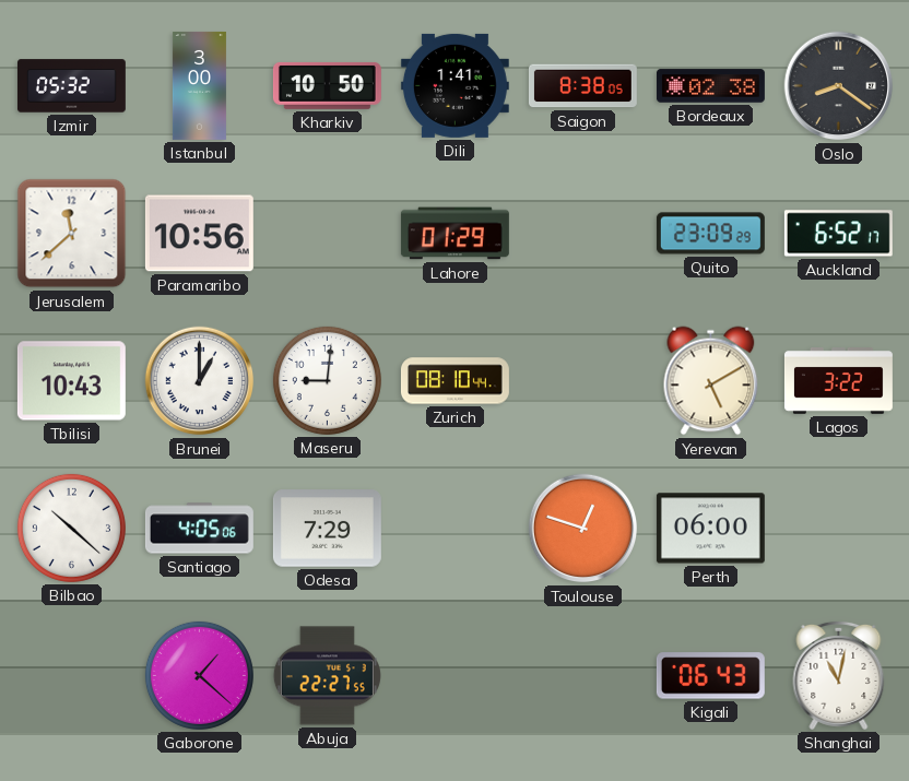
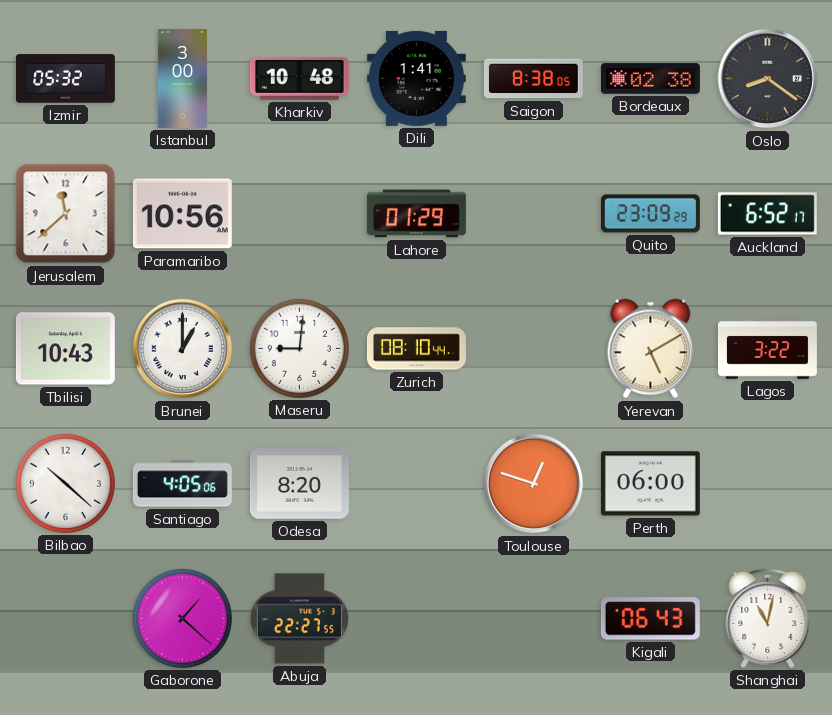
Kharkiv: 10:50 -> 10:48 (299, 78)
Odesa: 7:29 -> 8:20 (299, 484)
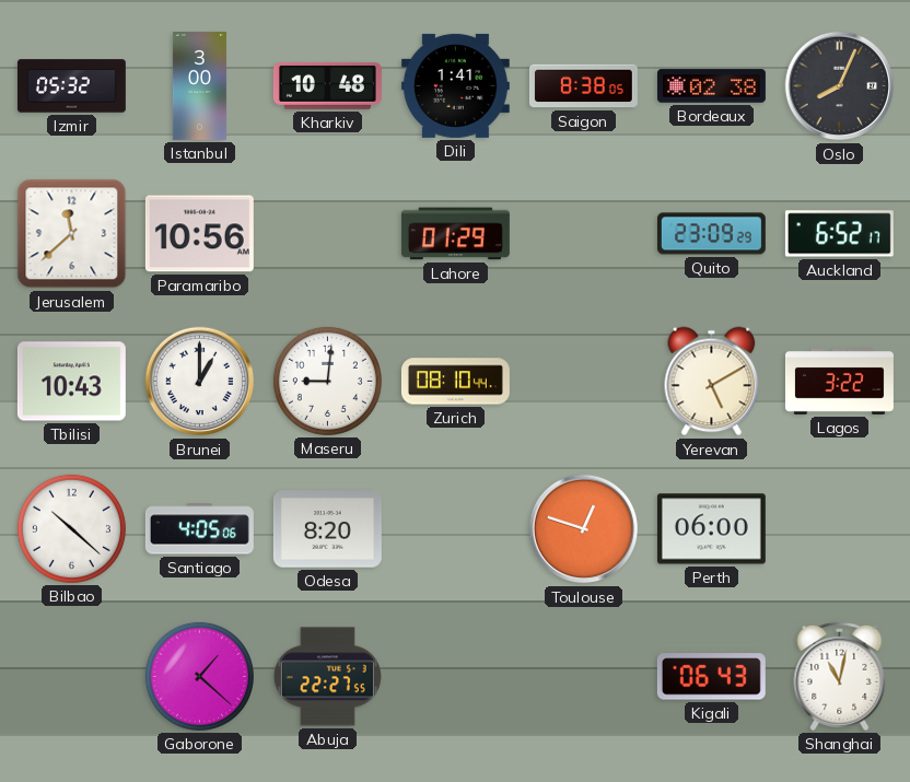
Oslo: 8:21 -> 8:04 (840, 86)
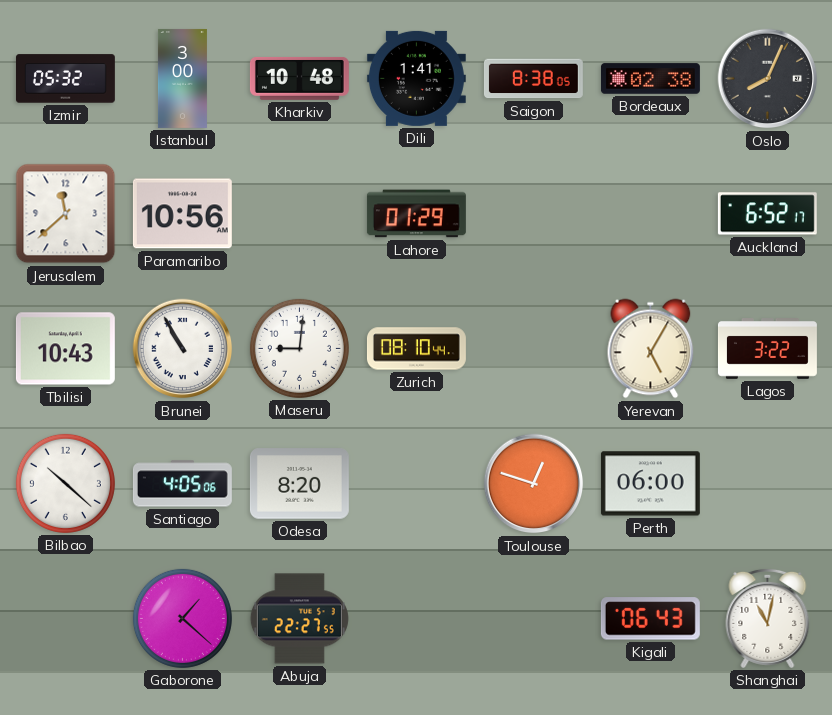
Quito: 23:09 -> none (711, 234)
Brunei: 1:00 -> 10:55 (183, 349)
Yerevan: 5:10 -> 5:05 (651, 349)
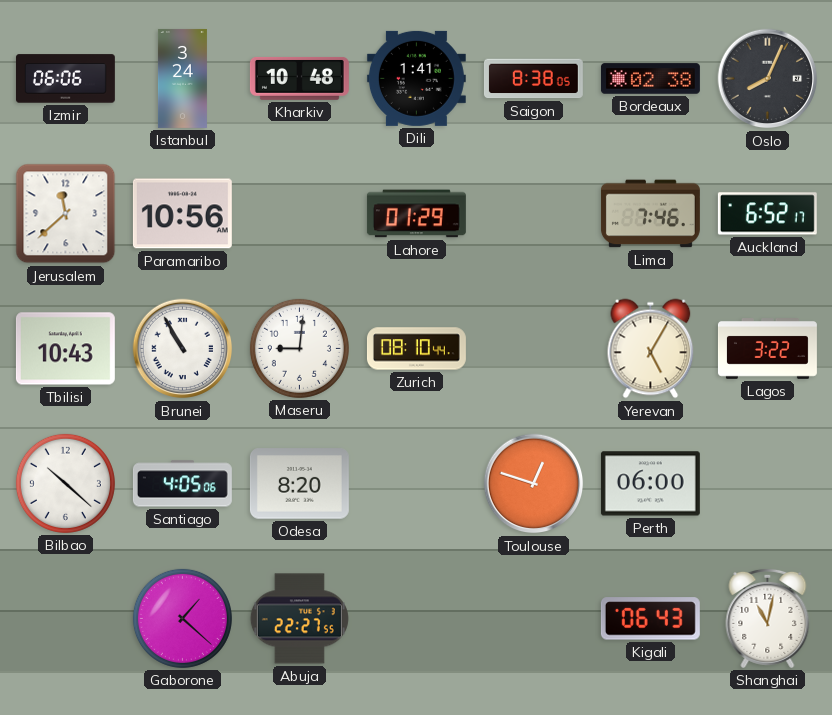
Izmir: 05:32 -> 06:06 (65, 79)
Istanbul: 3:00 -> 3:24 (182, 78)
Lima: none -> 7:46 (650, 214)
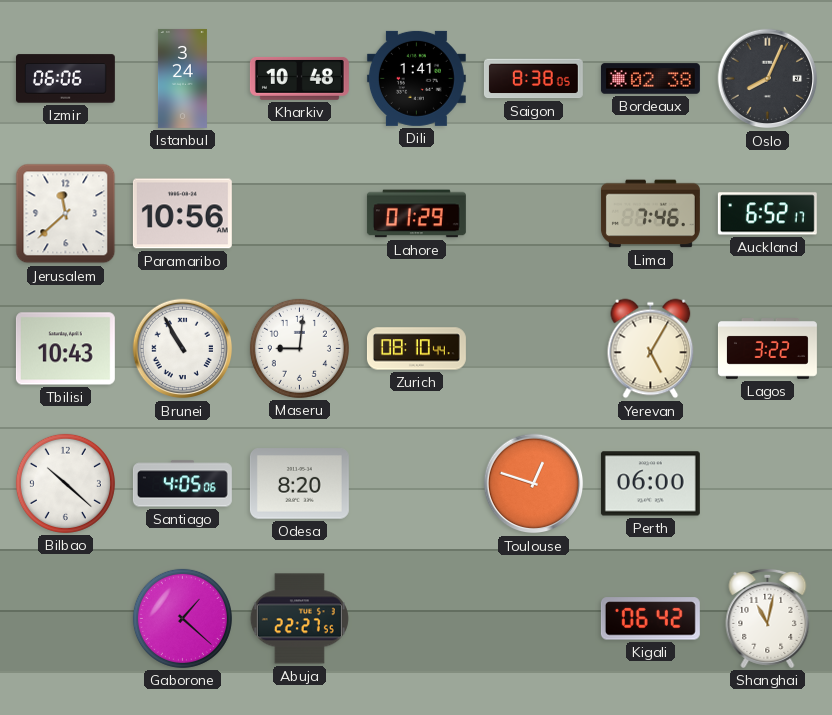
Kigali: 06:43 -> 06:42 (650, 619)
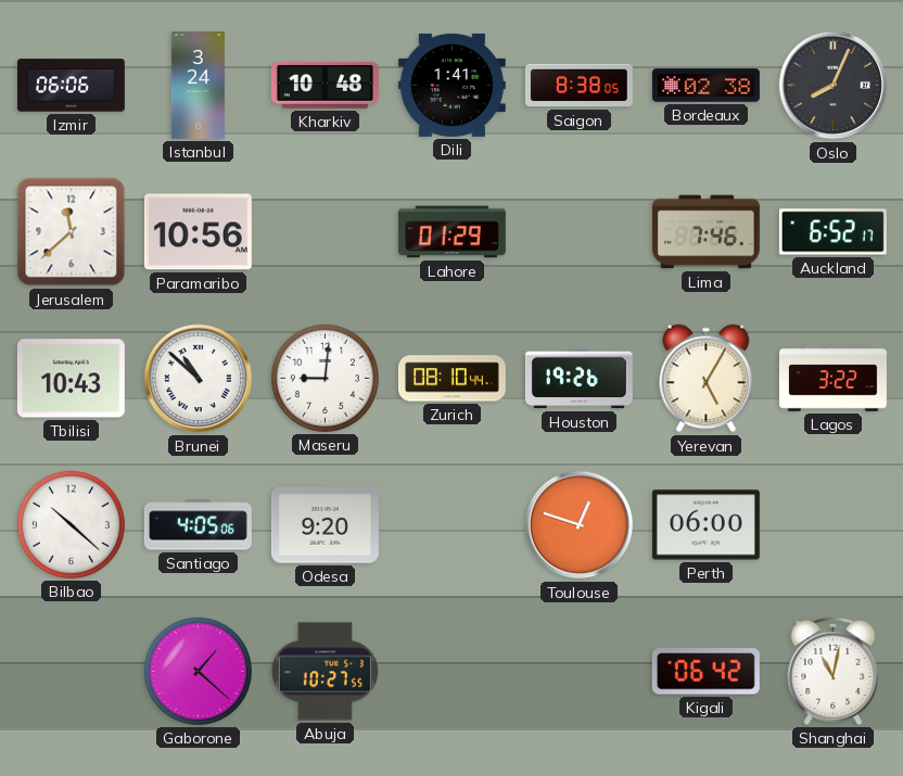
Brunei: 10:55 -> 10:52 (199, 379)
Houston: none -> 19:26 (578, 379)
Odesa: 8:20 -> 9:20 (325, 525)
Abuja: 22:27 -> 10:27 (325, 672)
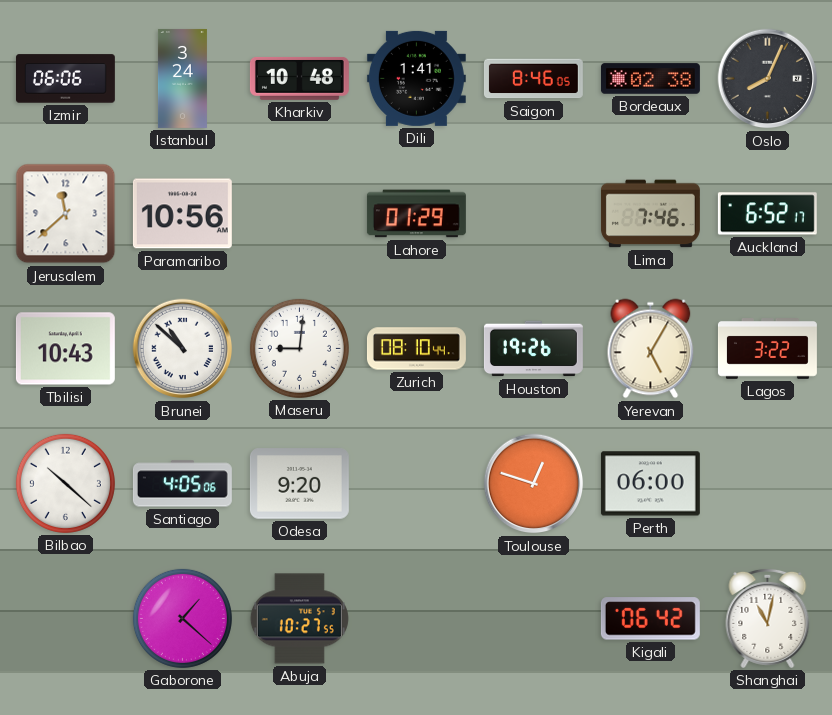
Saigon: 8:38 -> 8:46 (533, 79)
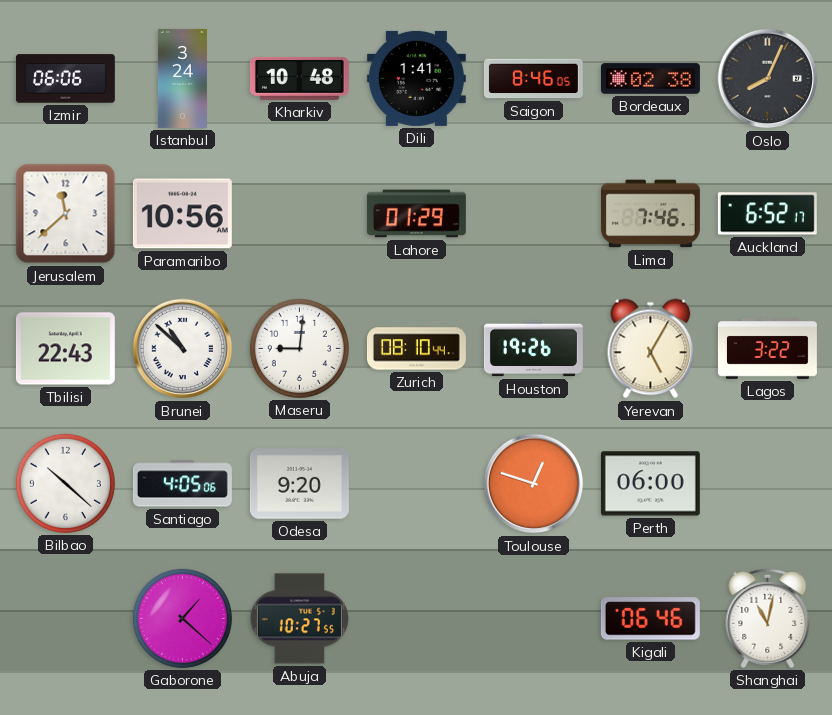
Tbilisi: 10:43 -> 22:43 (65, 349)
Kigali: 06:42 -> 06:46 (650, 619)
